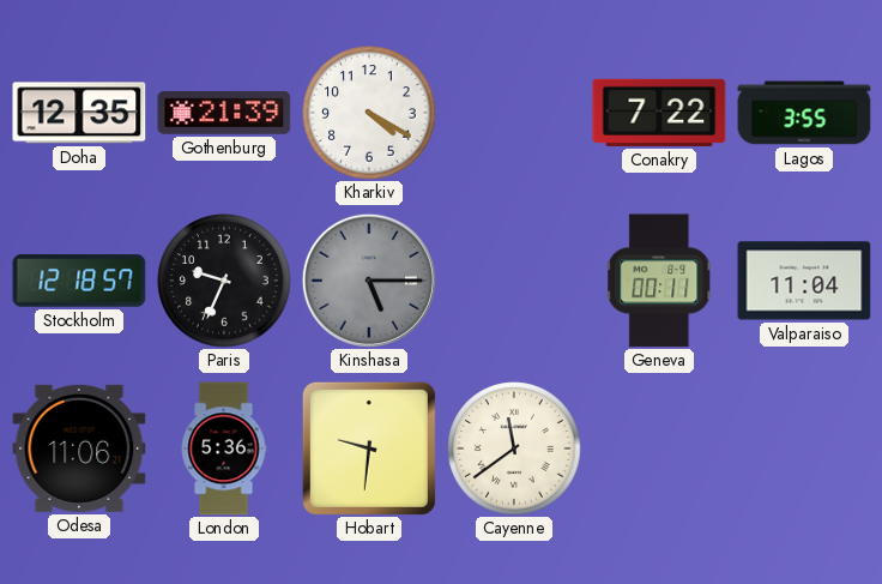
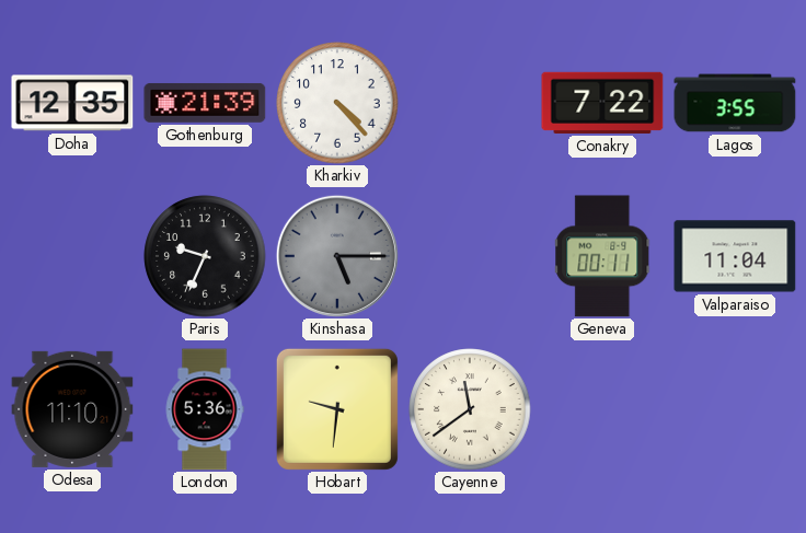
Kharkiv: 4:20 -> 4:23 (337, 103)
Stockholm: 12:18 -> none (79, 281)
Odesa: 11:06 -> 11:10 (72, 409)
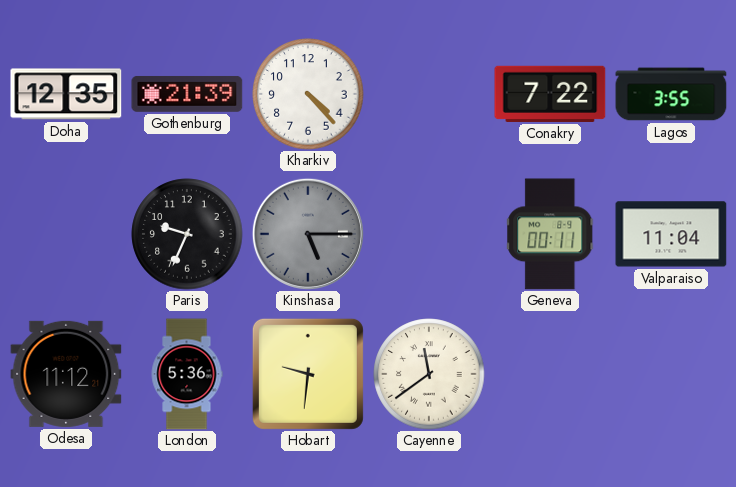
Odesa: 11:10 -> 11:12 (66, 374)
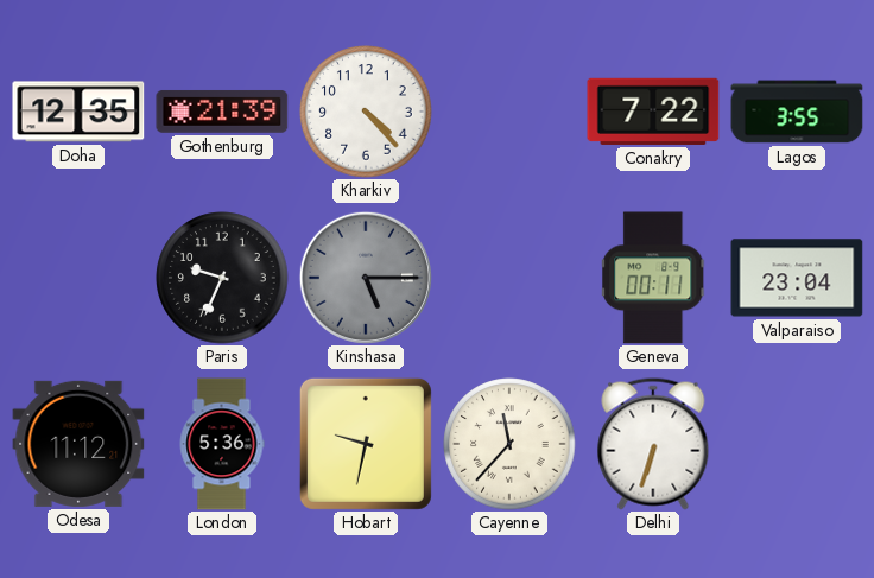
Valparaiso: 11:04 -> 23:04 (797, 278)
Hobart: 9:31 -> 9:32 (366, 444)
Cayenne: 11:39 -> 11:37 (509, 444)
Delhi: none -> 6:33 (653, 444)
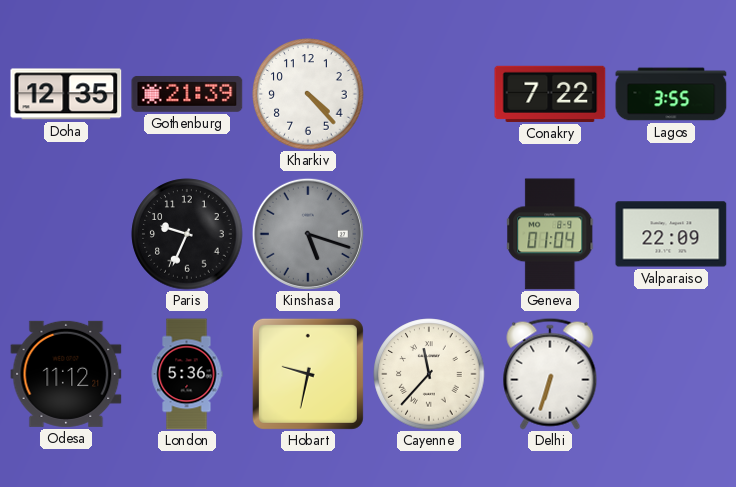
Kinshasa: 5:15 -> 5:18 (308, 234)
Geneva: 00:11 -> 01:04 (551, 234)
Valparaiso: 23:04 -> 22:09 (671, 234)
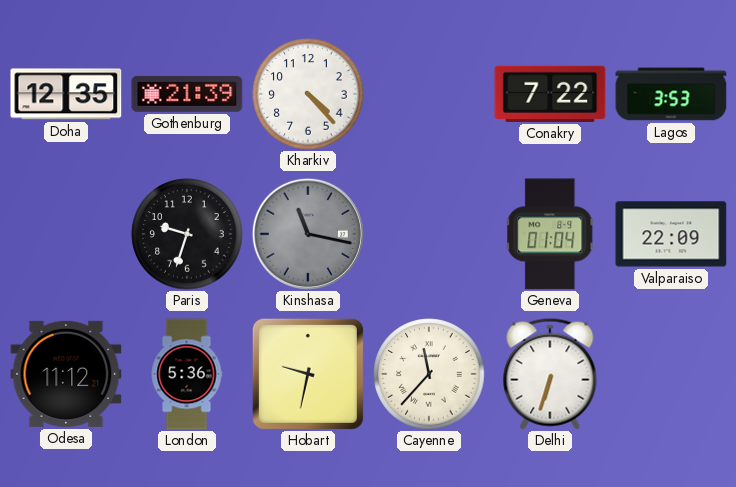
Lagos: 3:55 -> 3:53 (671, 94)
Paris: 9:34 -> 9:33 (187, 234)
Kinshasa: 5:18 -> 11:17 (308, 234)
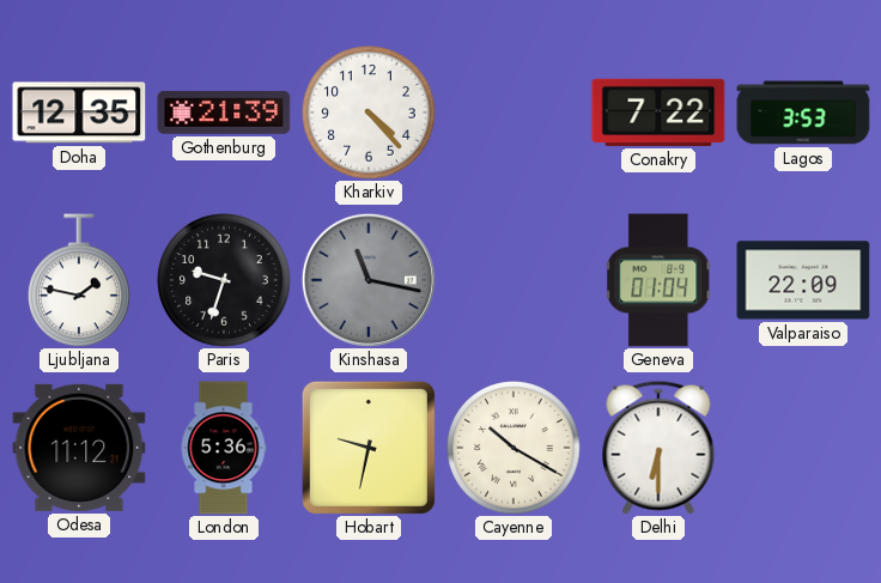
Ljubljana: none -> 1:47 (79, 280)
Cayenne: 11:37 -> 10:20 (514, 448)
Delhi: 6:33 -> 6:30 (658, 448)
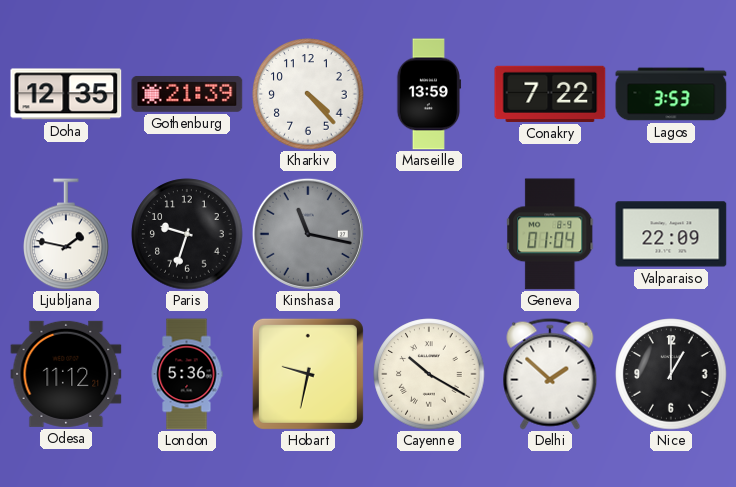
Marseille: none -> 13:59 (429, 94)
Delhi: 6:30 -> 1:52 (550, 374)
Nice: none -> 1:00 (671, 374)
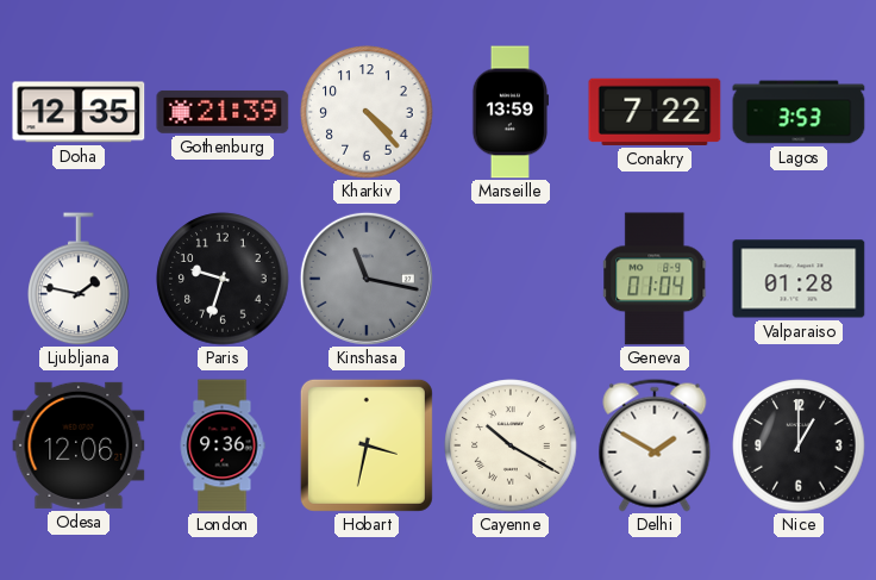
Valparaiso: 22:09 -> 01:28 (799, 279)
Odesa: 11:12 -> 12:06 (79, 445)
London: 5:36 -> 9:36 (223, 445)
Hobart: 9:32 -> 3:32 (367, 445)
Delhi: 1:52 -> 1:50 (655, 445)
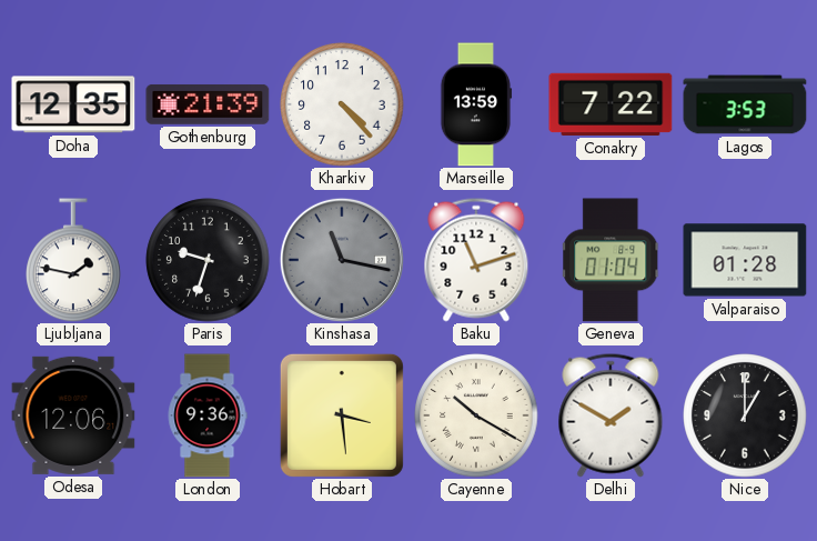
Baku: none -> 11:12 (476, 260)
Hobart: 3:32 -> 3:29 (342, 415)
